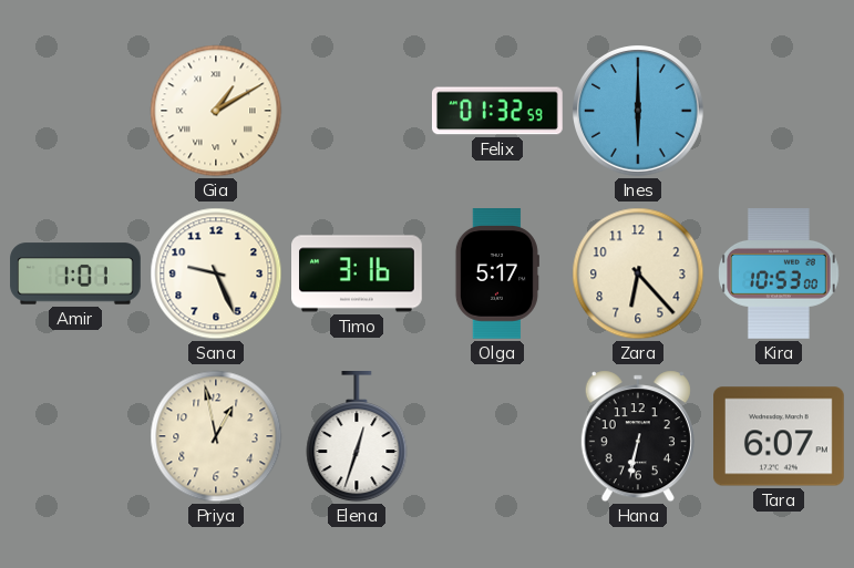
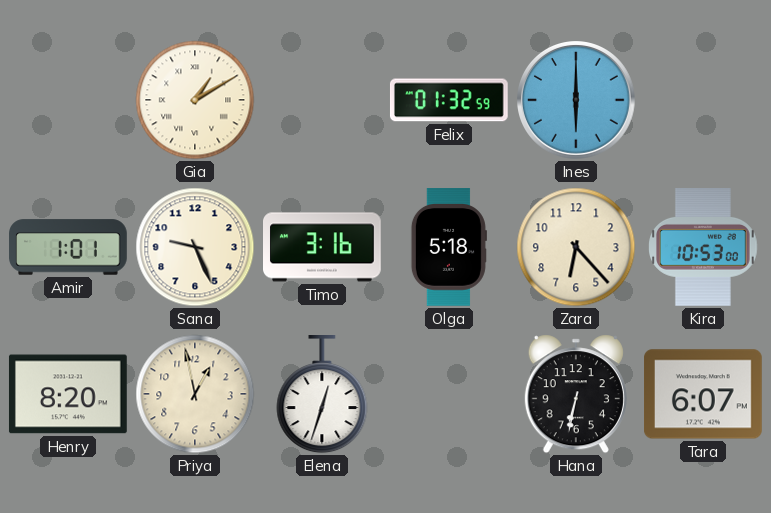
Olga: 5:17 -> 5:18 (449, 247)
Henry: none -> 8:20 (68, 394)
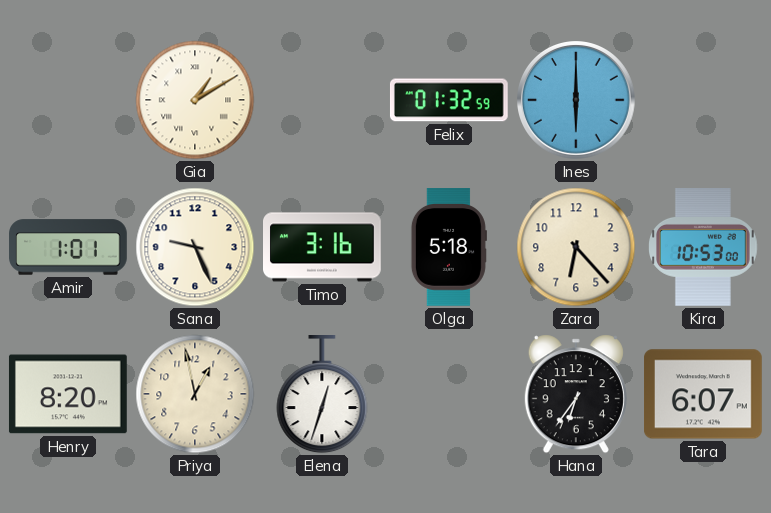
Hana: 6:32 -> 6:36 (576, 394)
